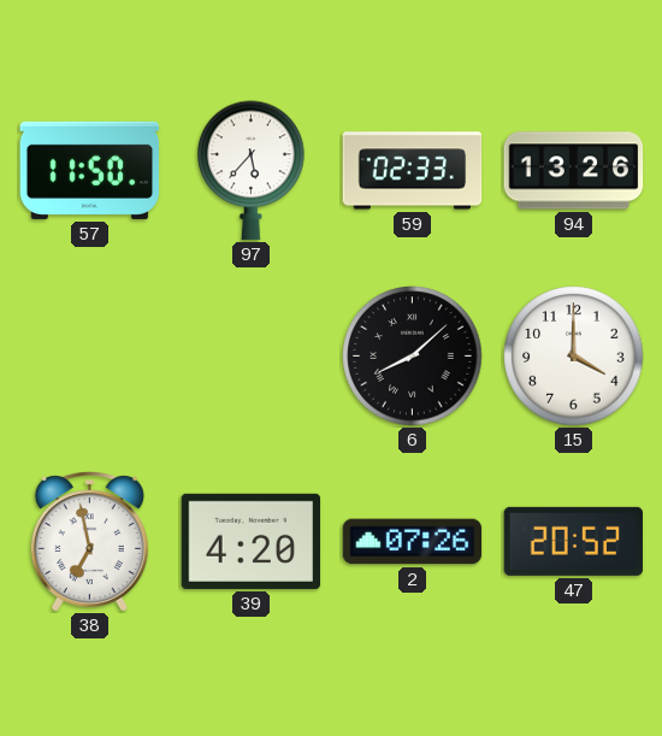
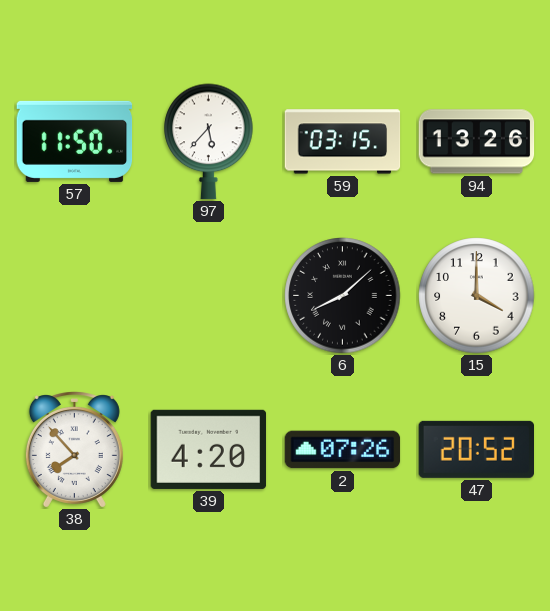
59: 02:33 -> 03:15 (343, 142)
38: 6:58 -> 7:53 (74, 450)
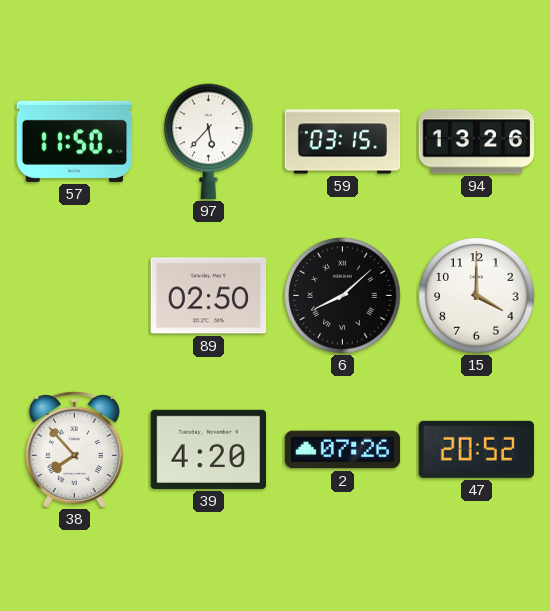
89: none -> 02:50 (209, 296)
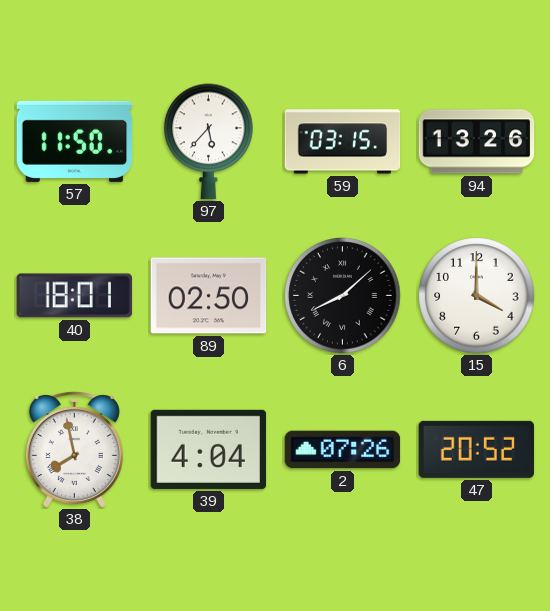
40: none -> 18:01 (75, 296)
38: 7:53 -> 7:58 (74, 450)
39: 4:20 -> 4:04 (209, 449)
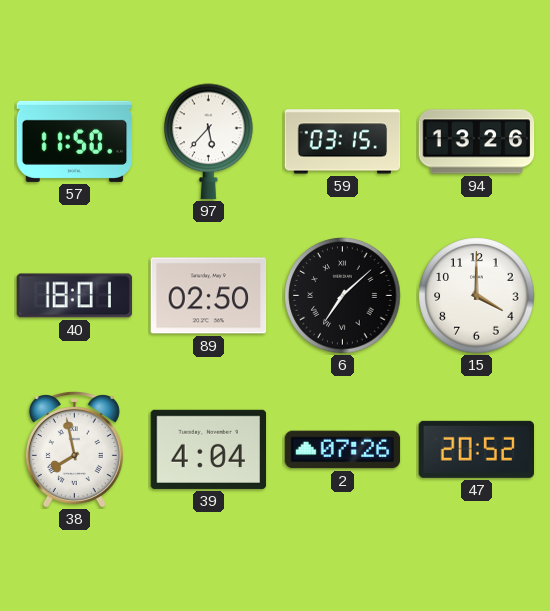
6: 8:08 -> 7:08 (343, 296)
